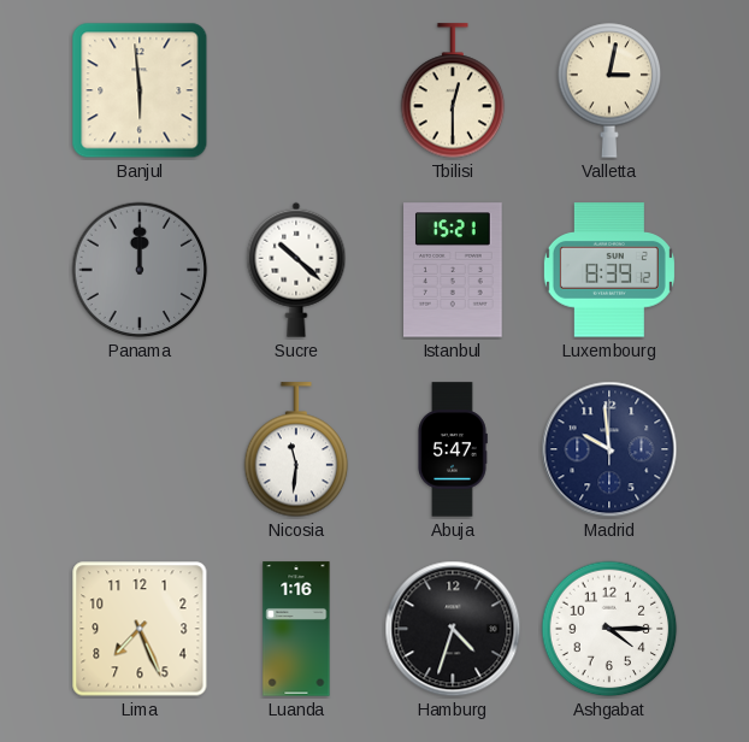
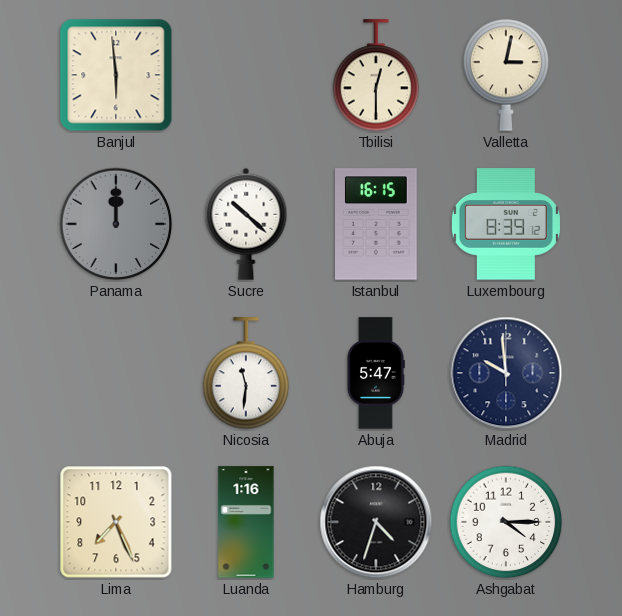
Istanbul: 15:21 -> 16:15 (377, 224)
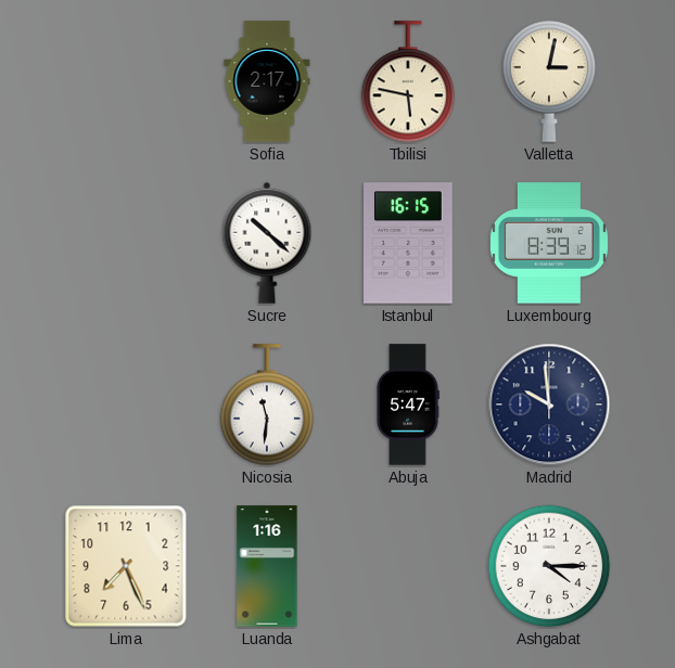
Banjul: 5:59 -> none (116, 75)
Sofia: none -> 2:17 (267, 81)
Tbilisi: 12:30 -> 5:47 (408, 82)
Panama: 12:00 -> none (116, 224)
Hamburg: 4:33 -> none (376, 522)
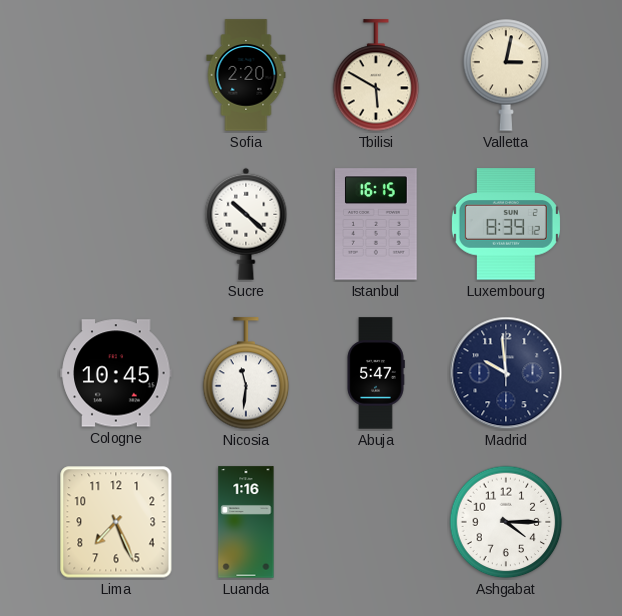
Sofia: 2:17 -> 2:20 (246, 75)
Tbilisi: 5:47 -> 5:50 (376, 76)
Cologne: none -> 10:45 (116, 373)
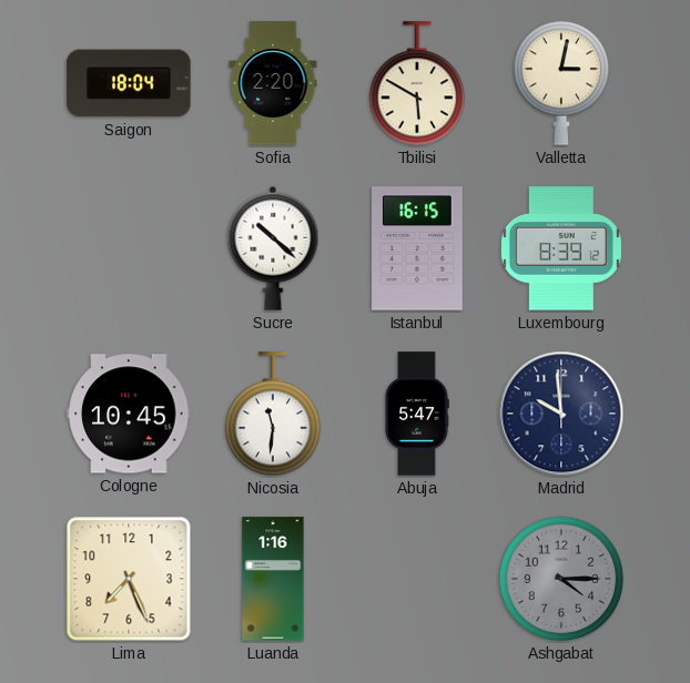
Saigon: none -> 18:04 (129, 83)
Ashgabat dial: white -> grey (561, 579)
